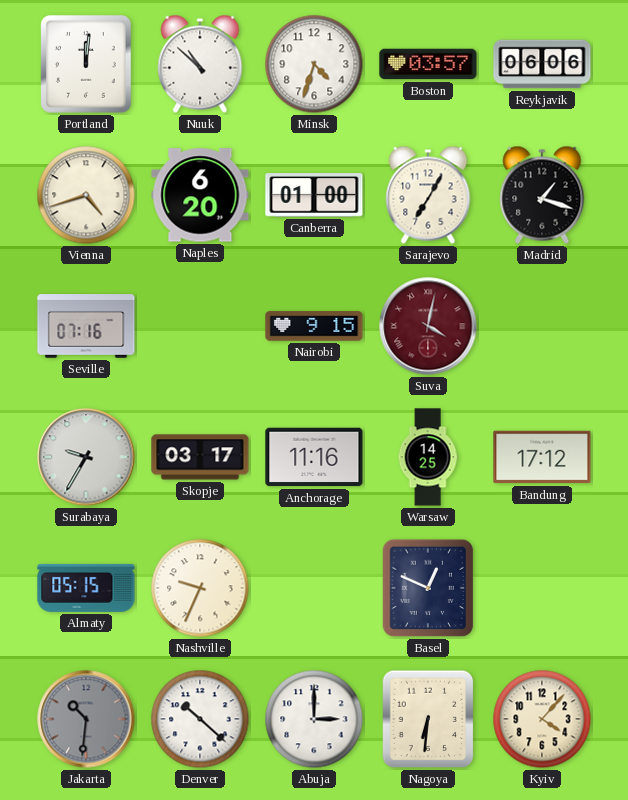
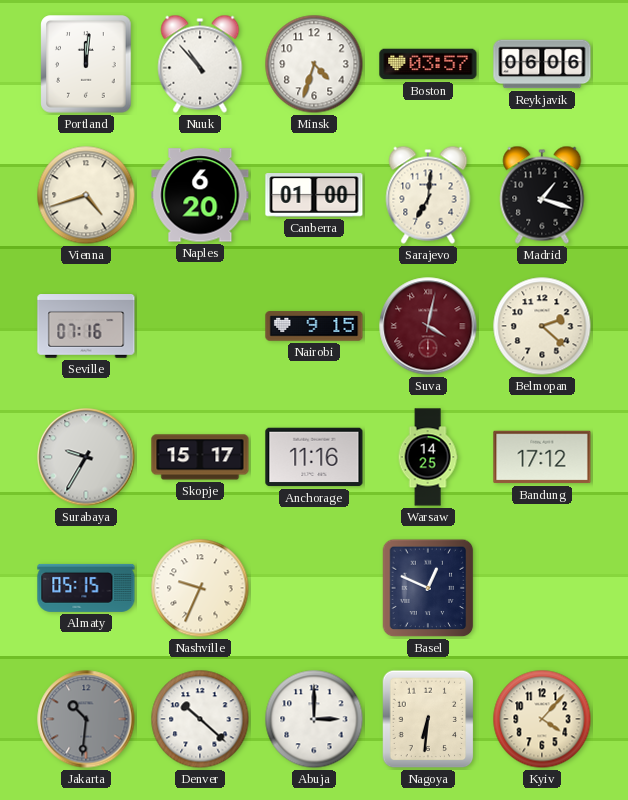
Nuuk: 10:52 -> 10:53 (200, 64)
Sarajevo: 7:05 -> 7:01 (428, 195)
Belmopan: none -> 2:22 (542, 326)
Skopje: 03:17 -> 15:17 (200, 457)
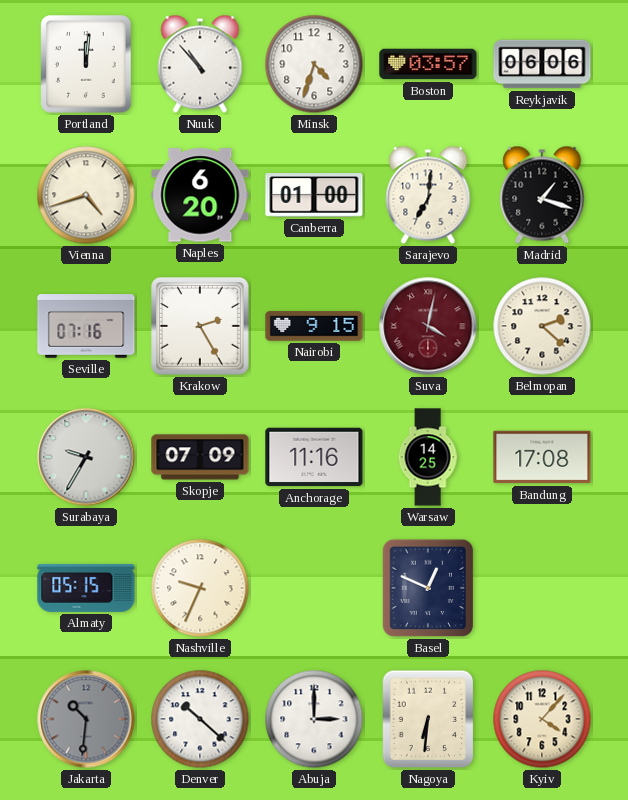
Krakow: none -> 2:25 (200, 326)
Skopje: 15:17 -> 07:09 (200, 457)
Bandung: 17:12 -> 17:08 (542, 457)
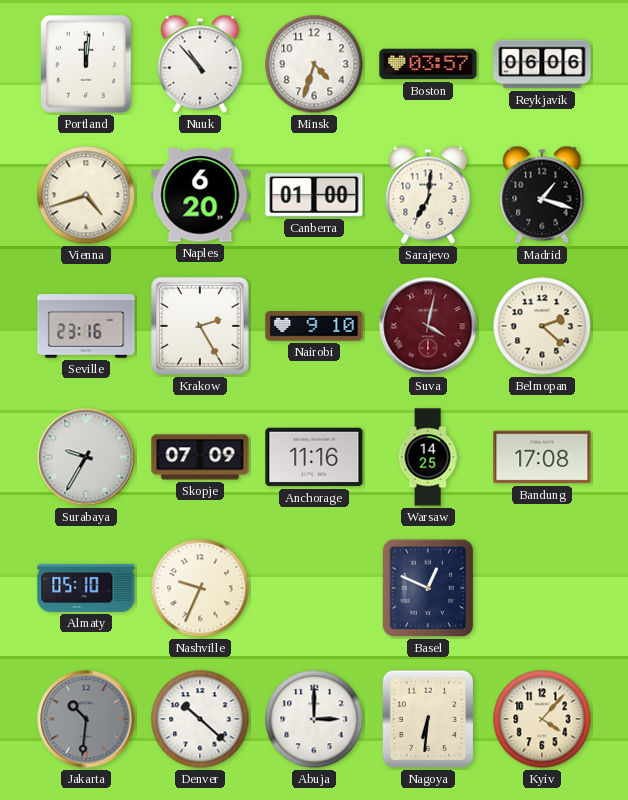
Seville: 07:16 -> 23:16 (86, 327)
Nairobi: 9:15 -> 9:10 (314, 326)
Almaty: 05:15 -> 05:10 (86, 588)
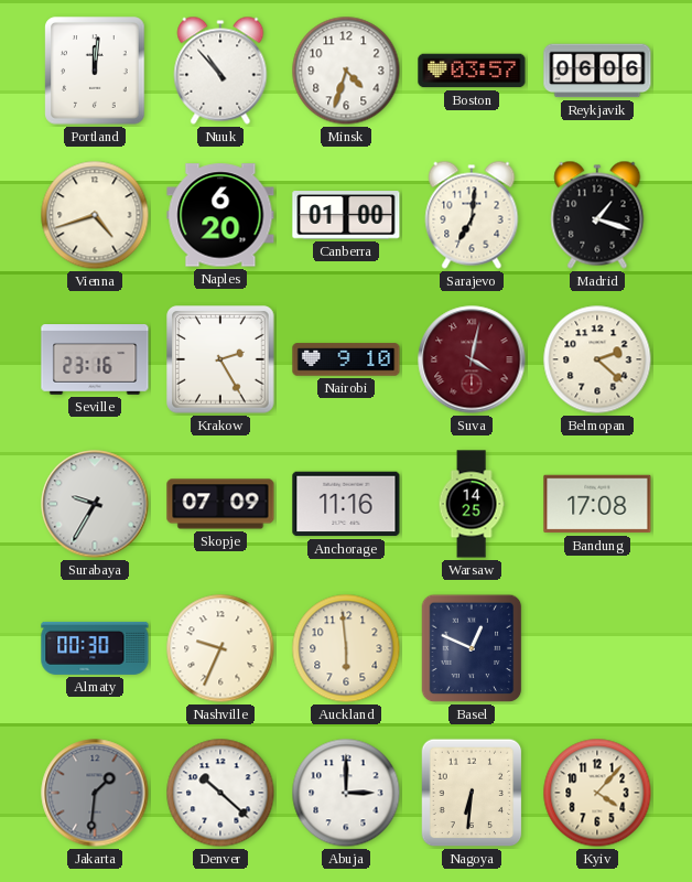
Almaty: 05:10 -> 00:30 (95, 648)
Auckland: none -> 5:59 (346, 648)
Jakarta: 10:31 -> 1:31 (95, 793)
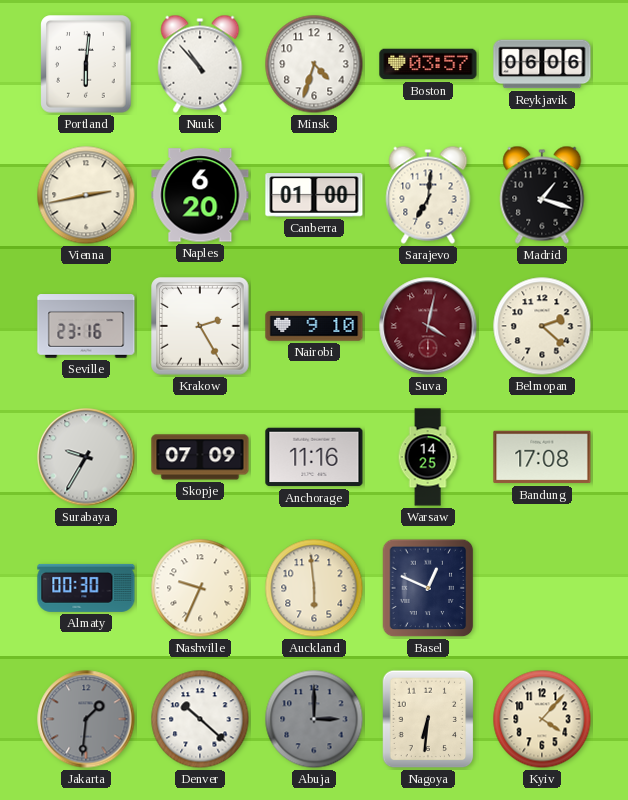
Portland: 12:01 -> 6:01 (86, 64)
Vienna: 4:42 -> 2:43 (86, 195)
Abuja dial: white -> grey (314, 719)
